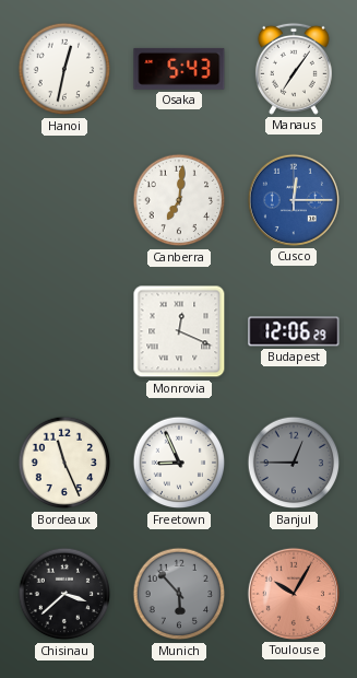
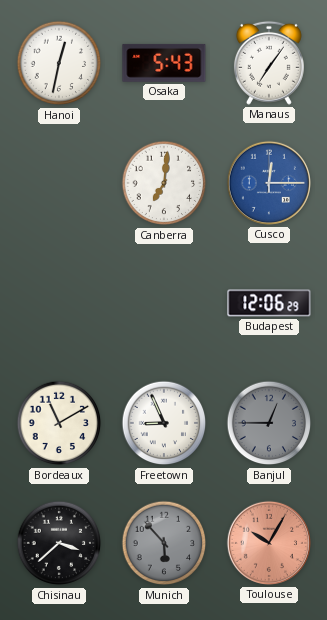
Monrovia: 12:19 -> none (179, 331)
Bordeaux: 11:26 -> 11:10 (59, 423)
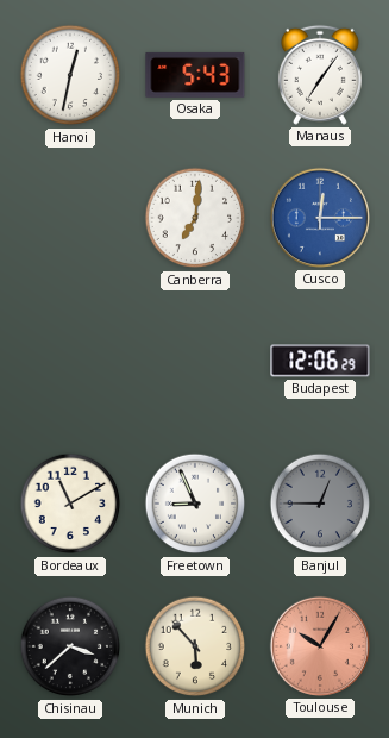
Munich dial: grey -> cream (195, 646)
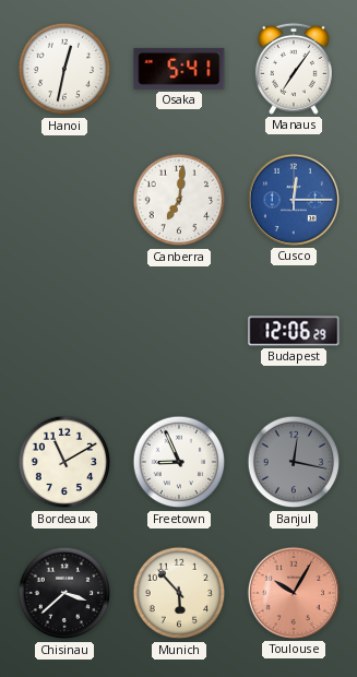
Osaka: 5:43 -> 5:41 (179, 69)
Banjul: 12:45 -> 12:17 (294, 462)
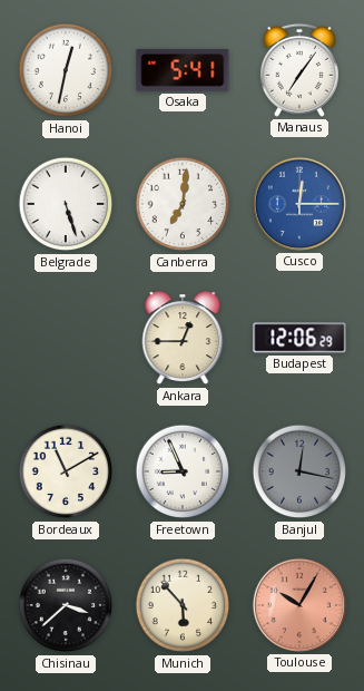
Belgrade: none -> 5:27 (66, 204)
Ankara: none -> 12:45 (183, 339)
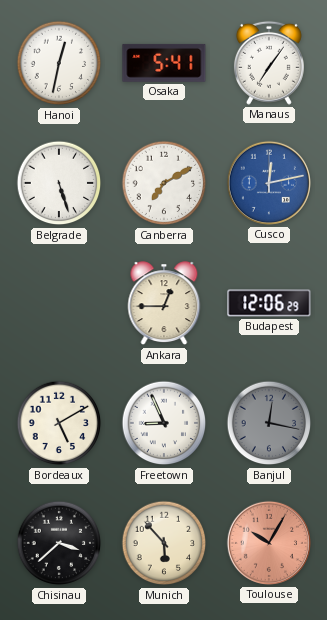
Canberra: 7:01 -> 7:10 (164, 183)
Cusco: 12:15 -> 12:13 (269, 183)
Bordeaux: 11:10 -> 5:10 (59, 423)
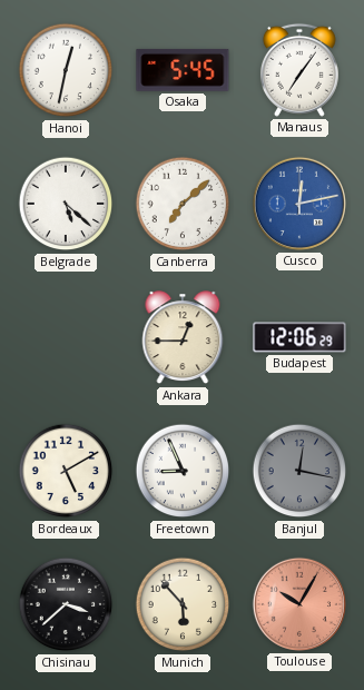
Osaka: 5:41 -> 5:45 (183, 70)
Belgrade: 5:27 -> 5:22 (66, 204)
Canberra: 7:10 -> 7:08 (183, 204)
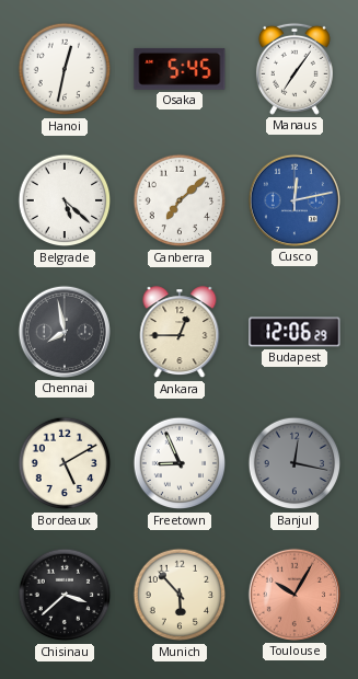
Chennai: none -> 7:58 (65, 332)
